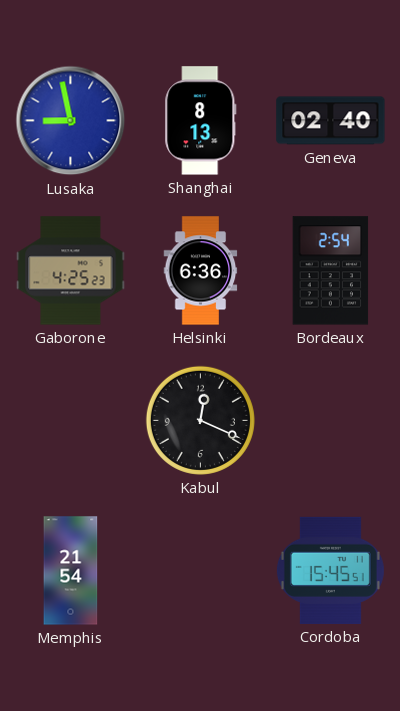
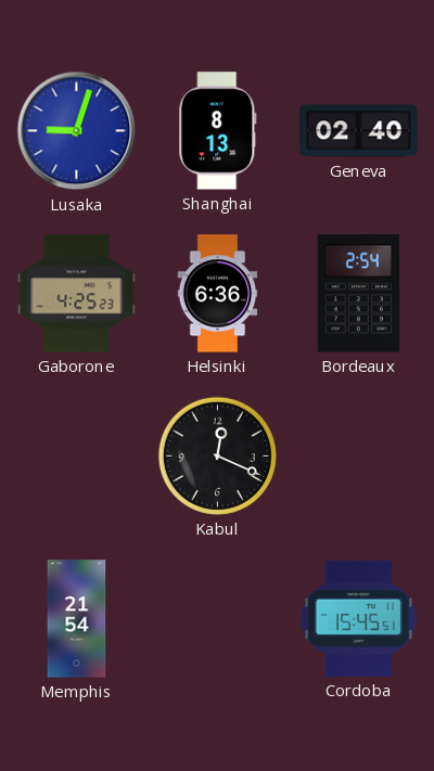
Lusaka: 8:58 -> 9:03 (77, 131)
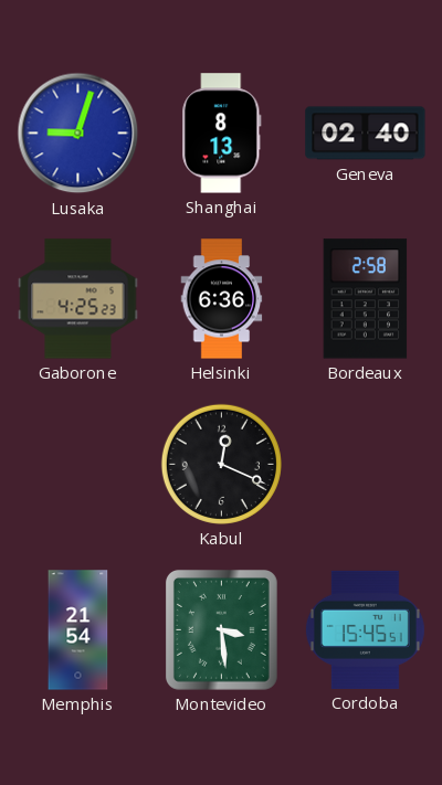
Bordeaux: 2:54 -> 2:58 (366, 299)
Montevideo: none -> 3:29 (221, 629)
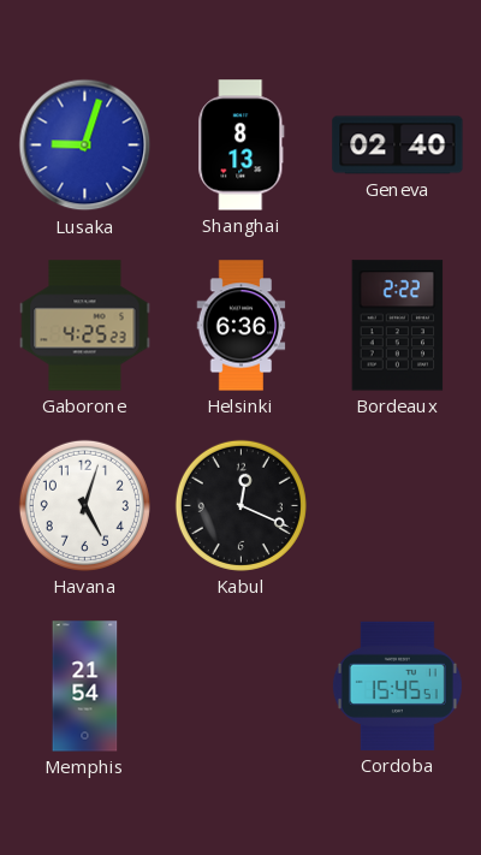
Bordeaux: 2:58 -> 2:22 (398, 326)
Havana: none -> 5:03 (84, 505)
Montevideo: 3:29 -> none (221, 629)
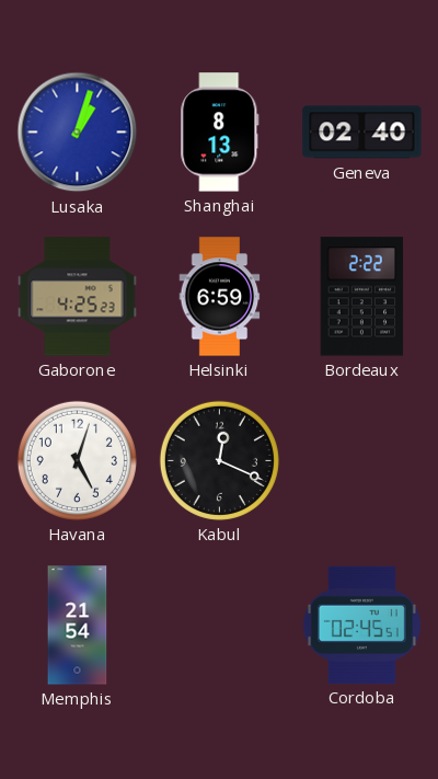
Lusaka: 9:03 -> 1:03 (78, 133)
Helsinki: 6:36 -> 6:59 (220, 297)
Cordoba: 15:45 -> 02:45 (361, 625)
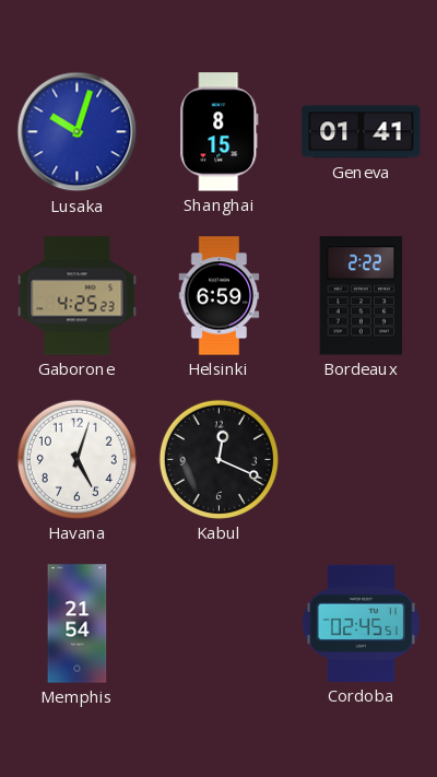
Lusaka: 1:03 -> 10:03 (78, 132)
Shanghai: 8:13 -> 8:15 (220, 132)
Geneva: 02:40 -> 01:41 (362, 132)
